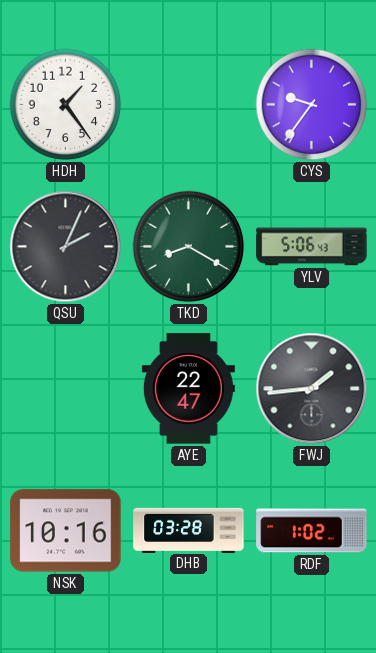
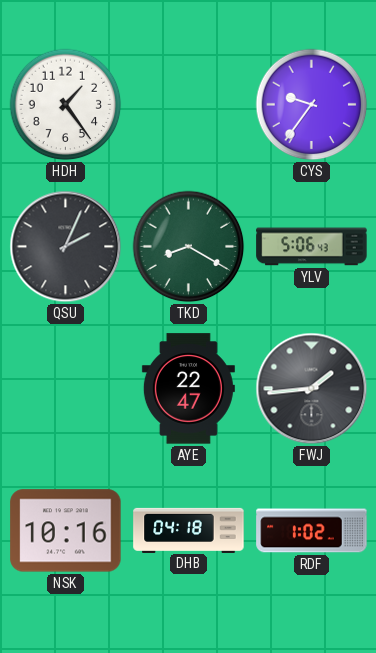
DHB: 03:28 -> 04:18 (189, 530)
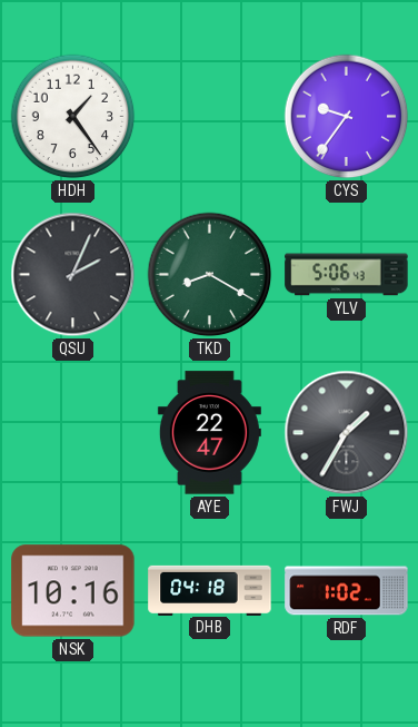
FWJ: 1:44 -> 1:35 (347, 433)
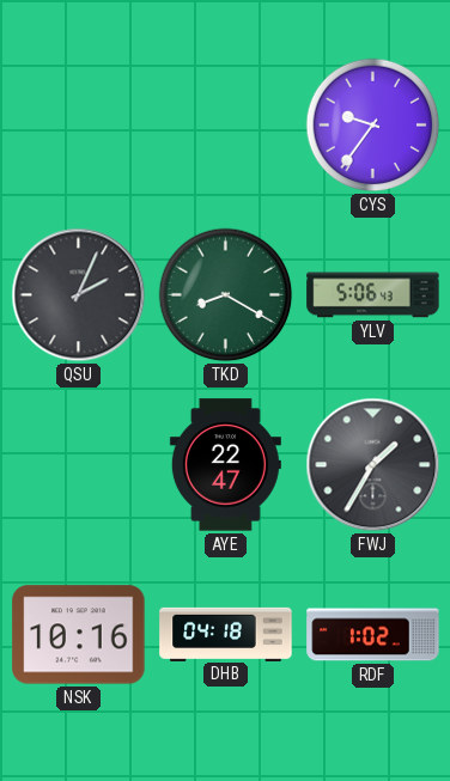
HDH: 1:24 -> none (73, 117)
